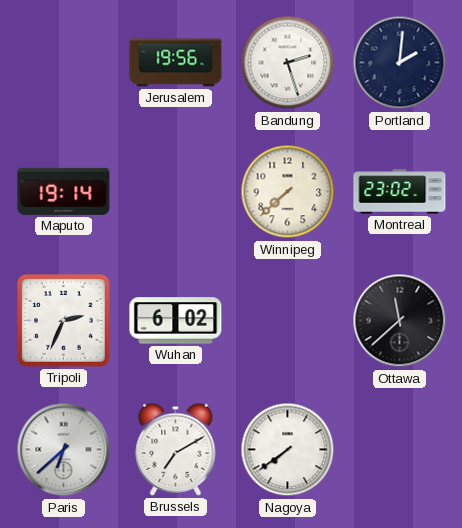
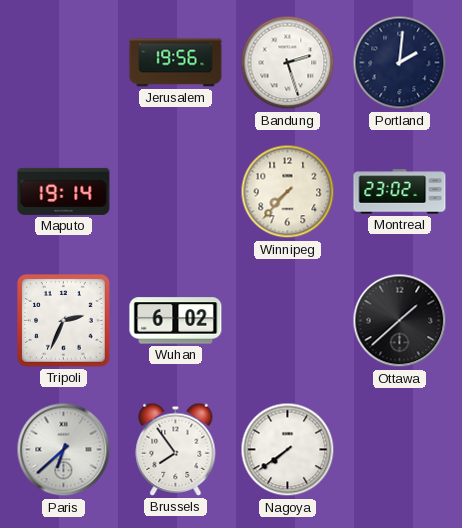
Winnipeg: 7:38 -> 7:37 (288, 192)
Ottawa: 11:38 -> 1:38 (400, 321)
Brussels: 7:10 -> 7:54 (176, 449)
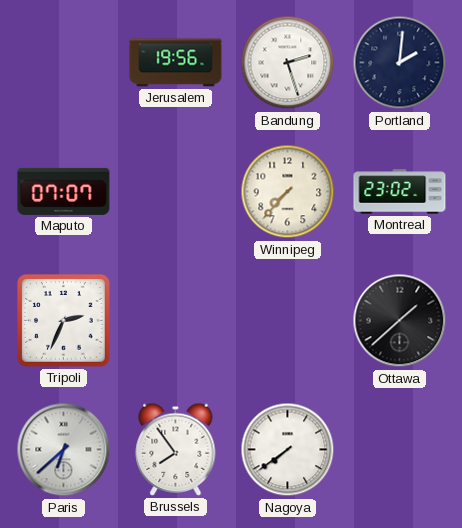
Maputo: 19:14 -> 07:07 (64, 191)
Wuhan: 6:02 -> none (176, 321)
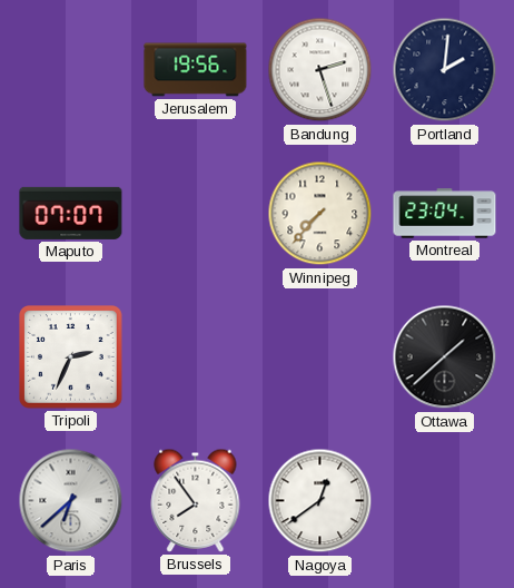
Montreal: 23:02 -> 23:04 (445, 214)
Nagoya: 7:39 -> 12:39 (320, 501)
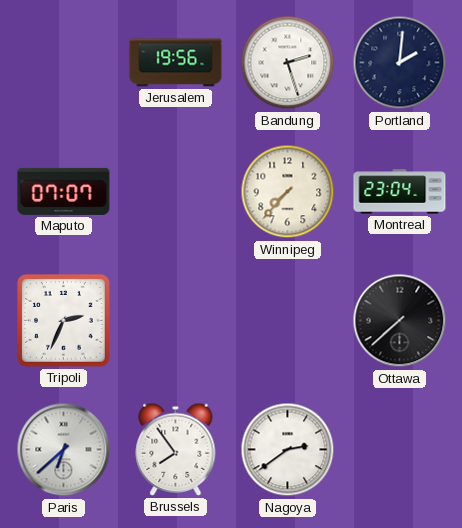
Ottawa: 1:38 -> 7:38 (400, 321)
Nagoya: 12:39 -> 2:39 (288, 450)
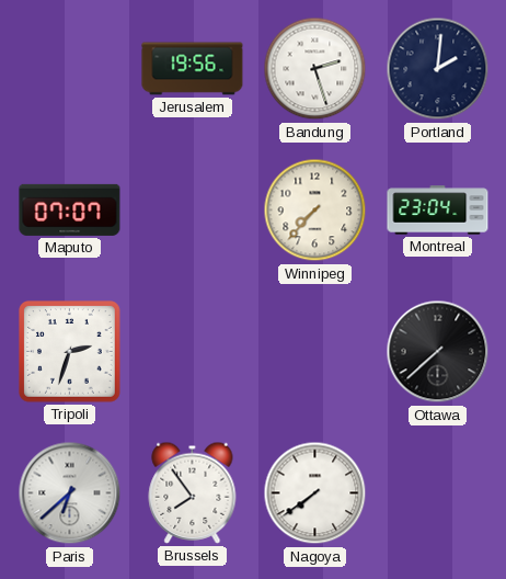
Tripoli: 2:34 -> 2:33 (70, 352)
Nagoya: 2:39 -> 7:39 (315, 493)
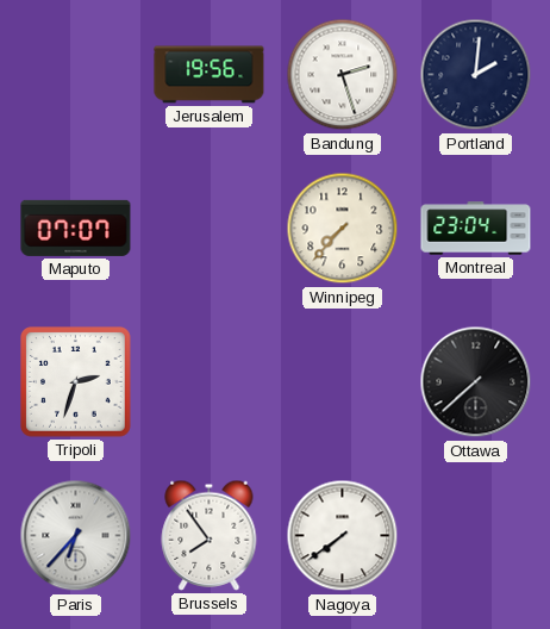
Paris: 6:38 -> 6:37 (76, 536)
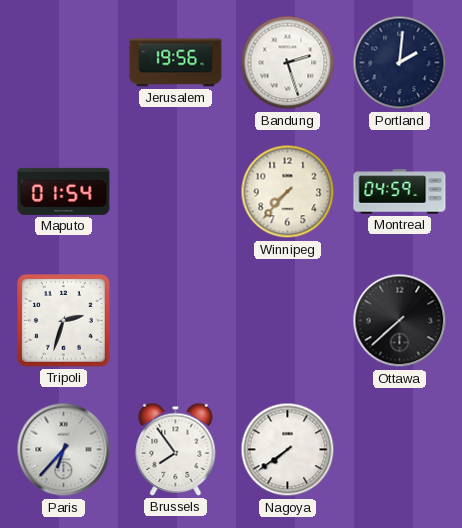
Maputo: 07:07 -> 01:54 (64, 191)
Montreal: 23:04 -> 04:59 (400, 192)
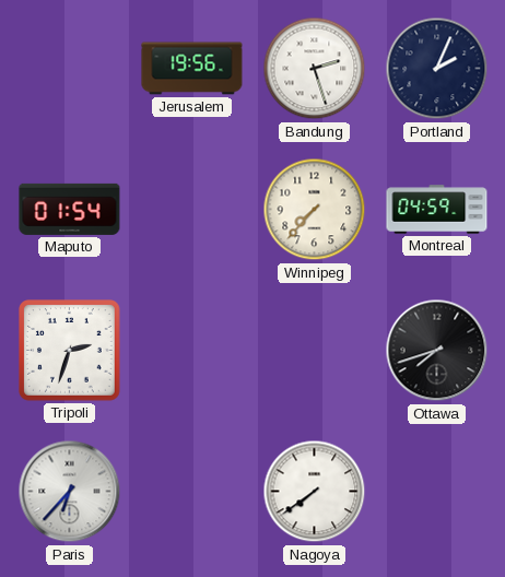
Portland: 2:01 -> 2:04 (437, 69)
Ottawa: 7:38 -> 7:42 (437, 351)
Brussels: 7:54 -> none (176, 449)
